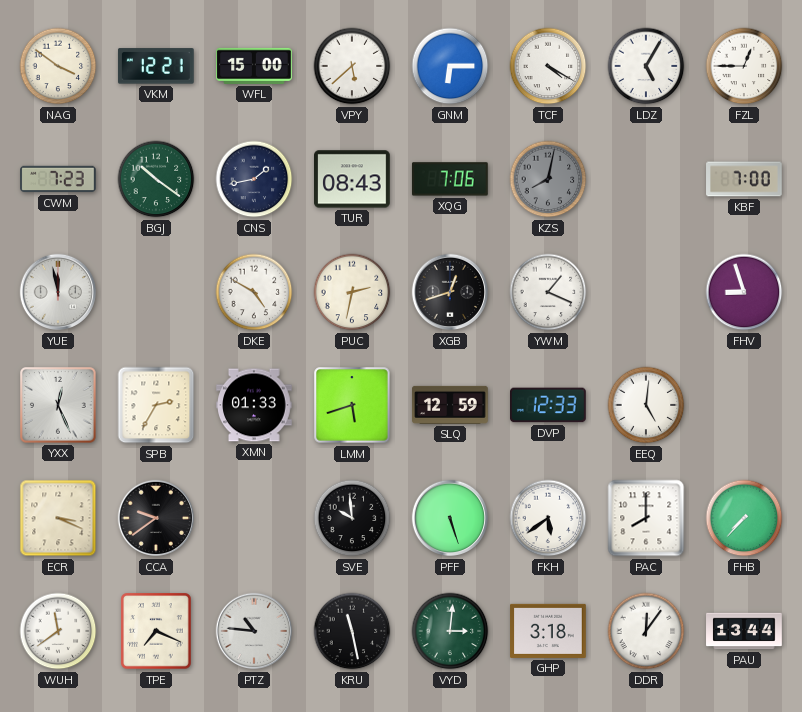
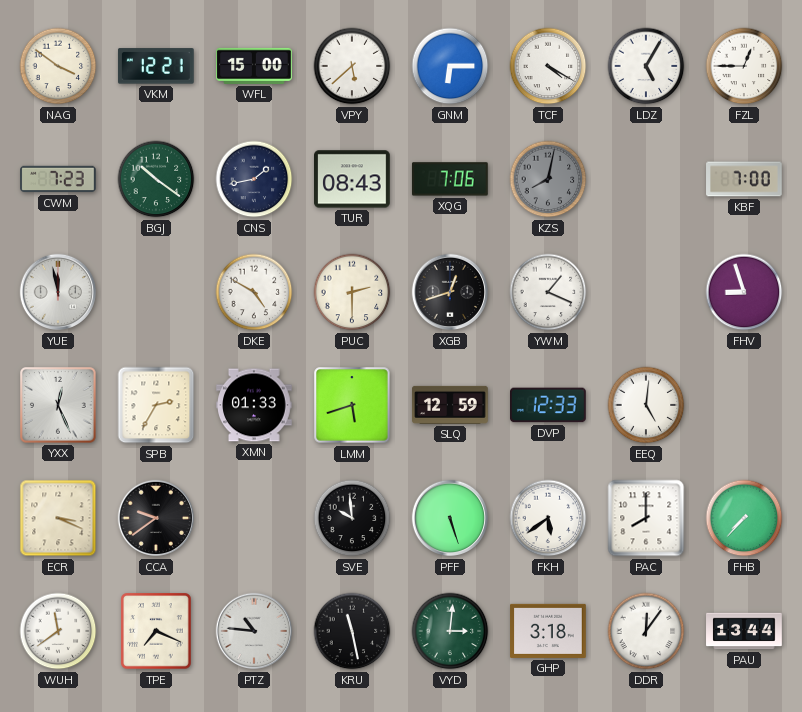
PUC: 2:32 -> 2:30 (352, 292)
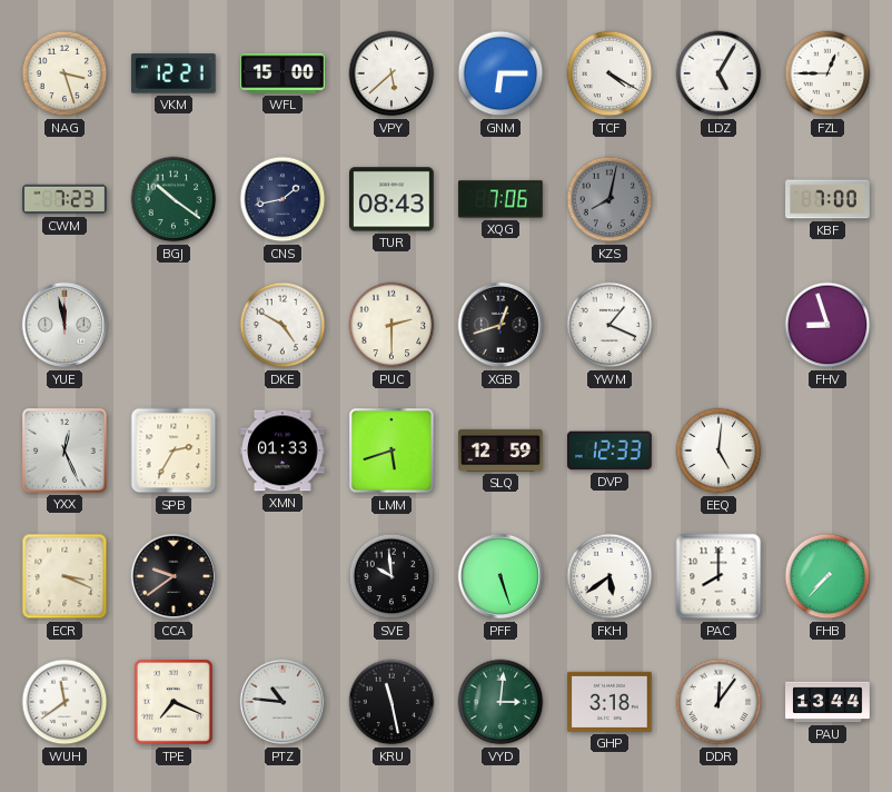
NAG: 3:51 -> 3:27 (65, 73)
